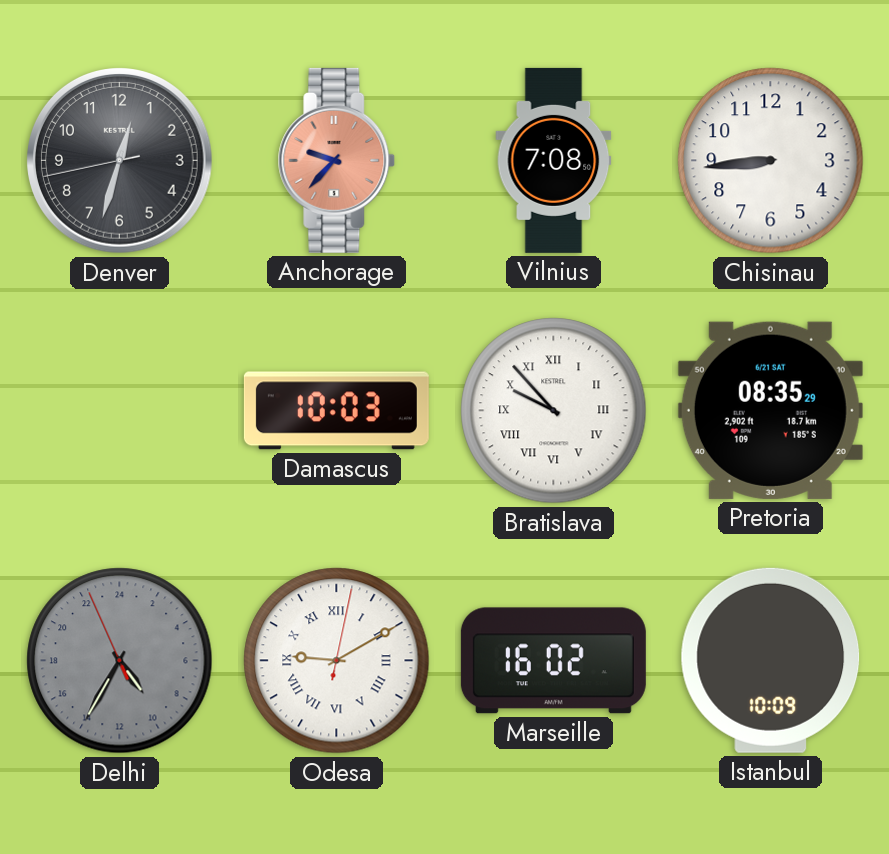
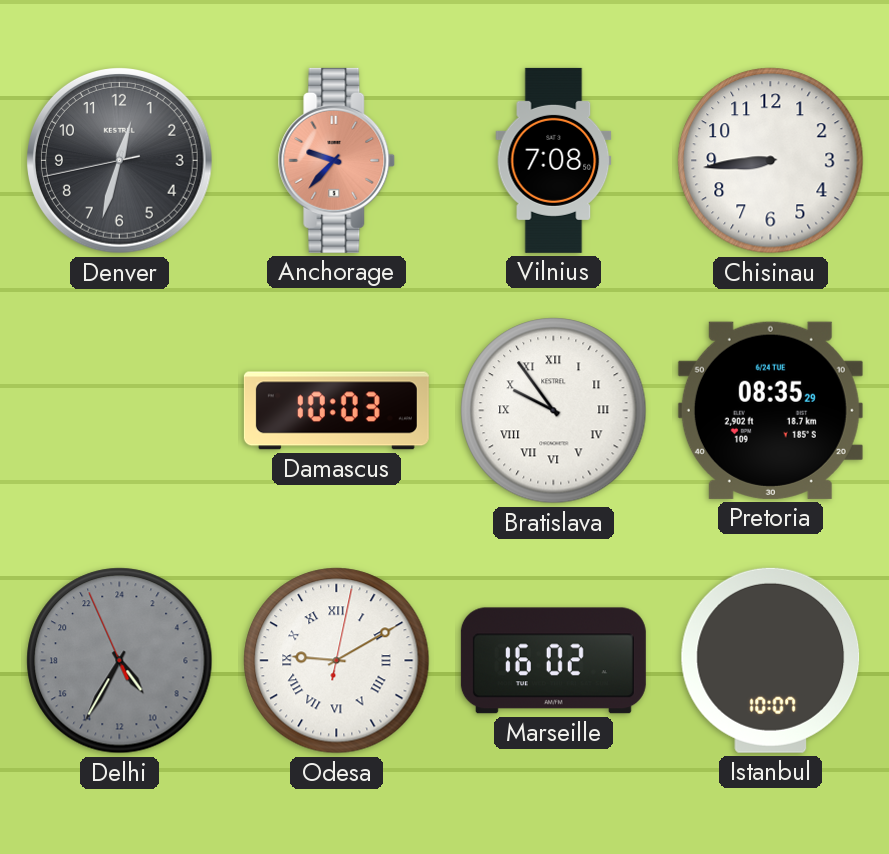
Bratislava: 9:53 -> 9:54 (554, 411)
Pretoria date: 6/21 SAT -> 6/24 TUE (770, 410)
Istanbul: 10:09 -> 10:07 (771, 660)
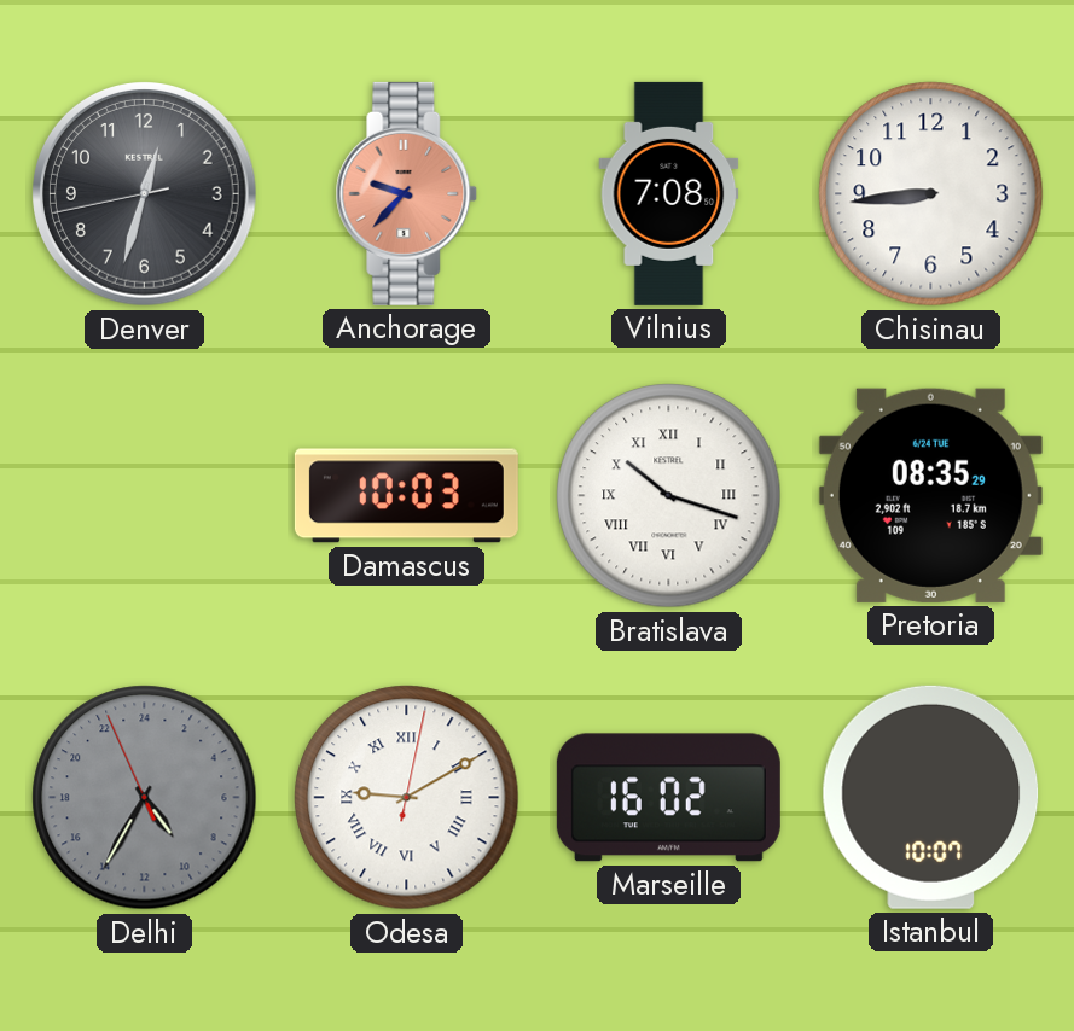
Bratislava: 9:54 -> 10:18 (669, 496)
